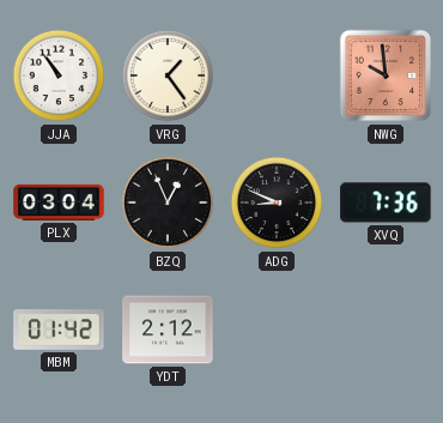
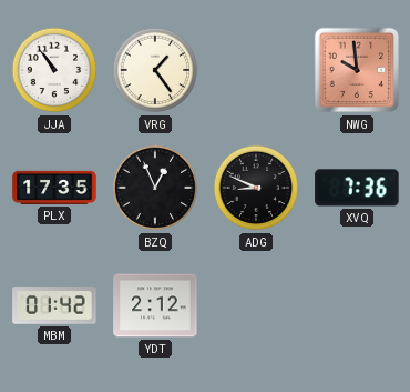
PLX: 03:04 -> 17:35 (54, 188)
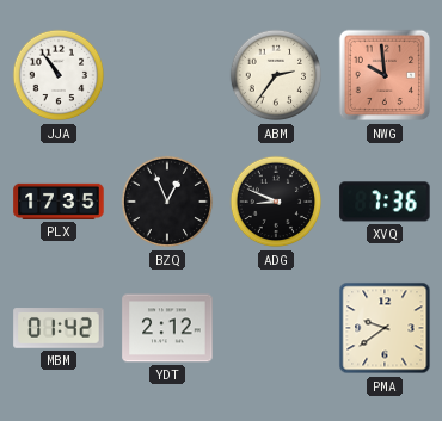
VRG: 1:24 -> none (155, 70)
ABM: none -> 2:36 (276, 75)
PMA: none -> 9:39 (385, 328)
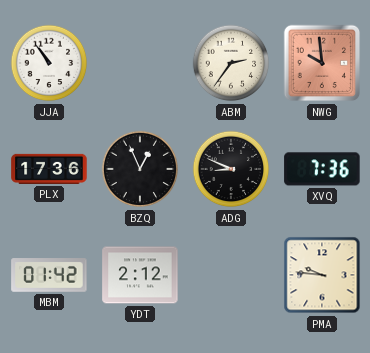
PLX: 17:35 -> 17:36 (49, 169)
PMA: 9:39 -> 9:46 (322, 275)
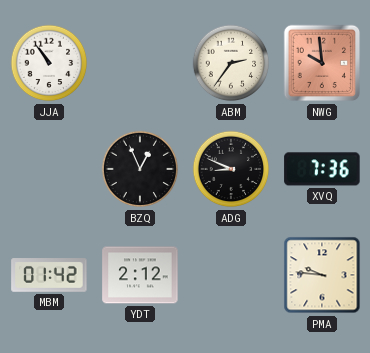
PLX: 17:36 -> none (49, 169)
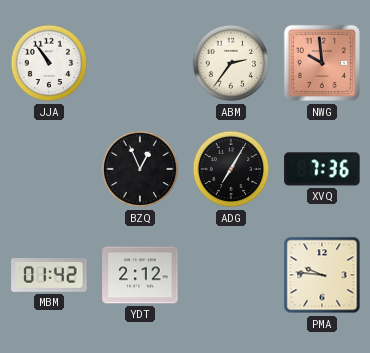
ADG: 8:49 -> 7:05 (231, 169)
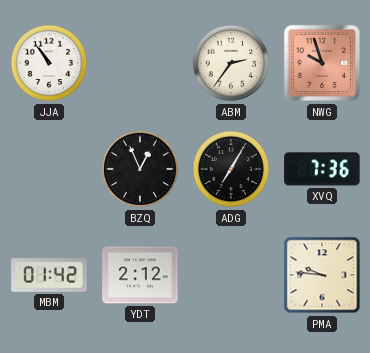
NWG: 9:59 -> 9:57 (322, 63)
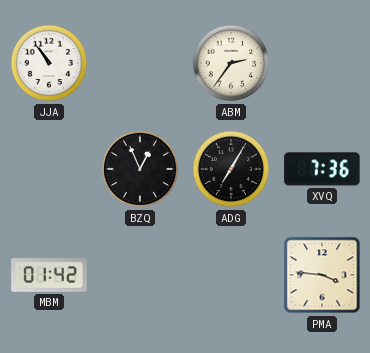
NWG: 9:57 -> none (322, 63)
YDT: 2:12 -> none (140, 275)
PMA: 9:46 -> 3:46 (322, 275)
